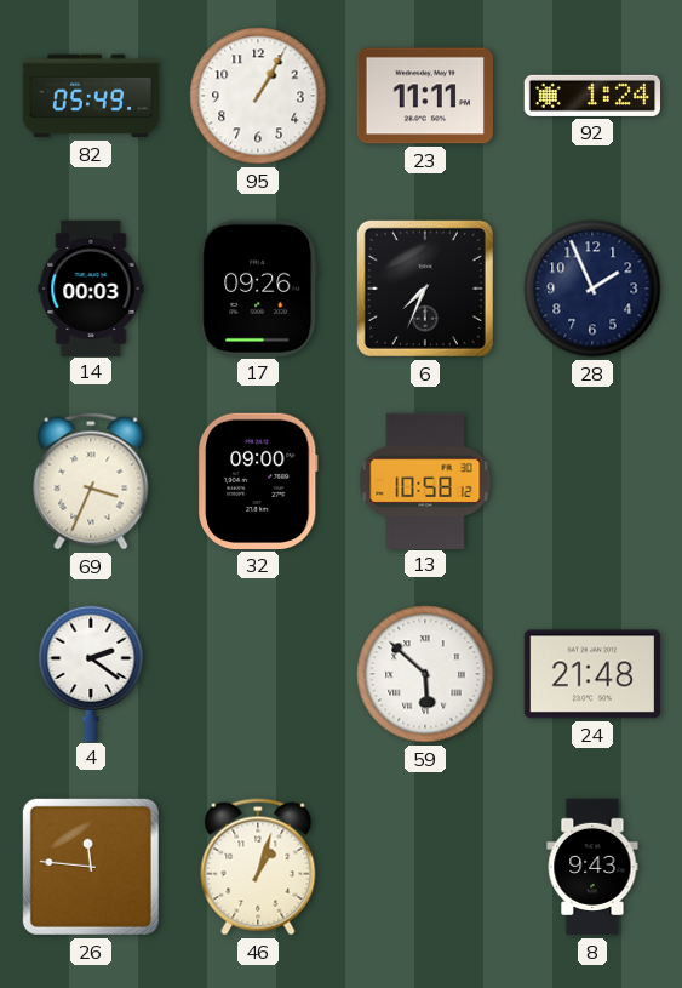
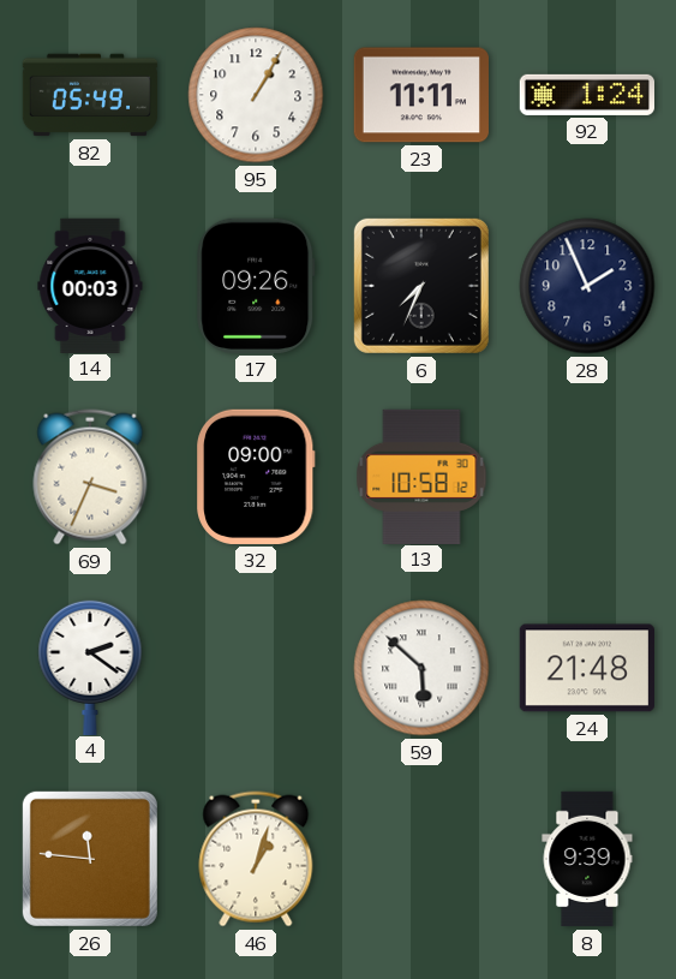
8: 9:43 -> 9:39 (587, 859)
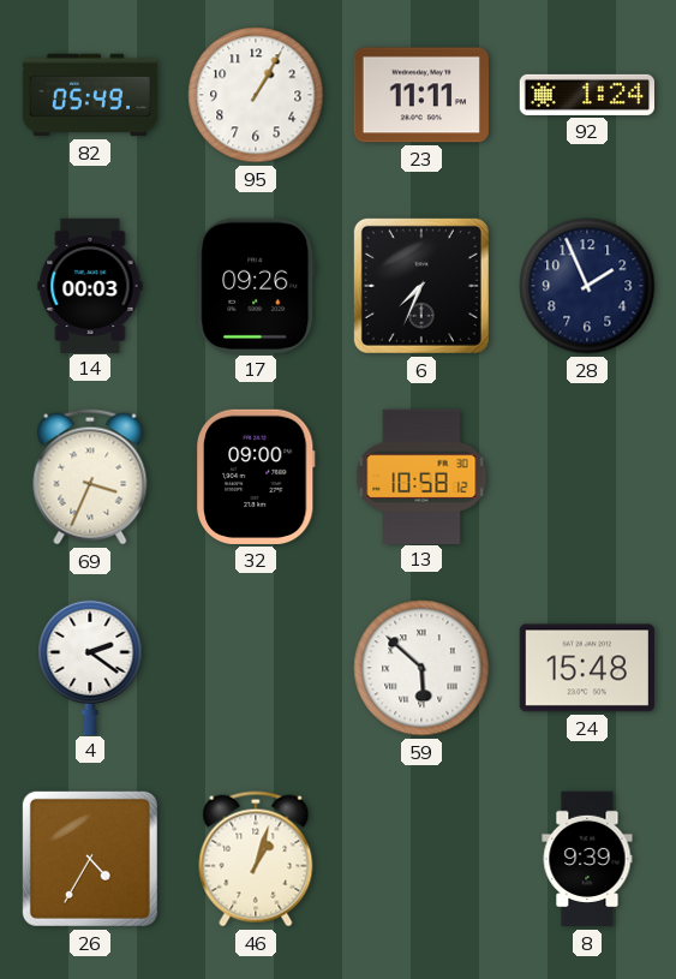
24: 21:48 -> 15:48 (587, 668)
26: 11:46 -> 4:35 (90, 859)
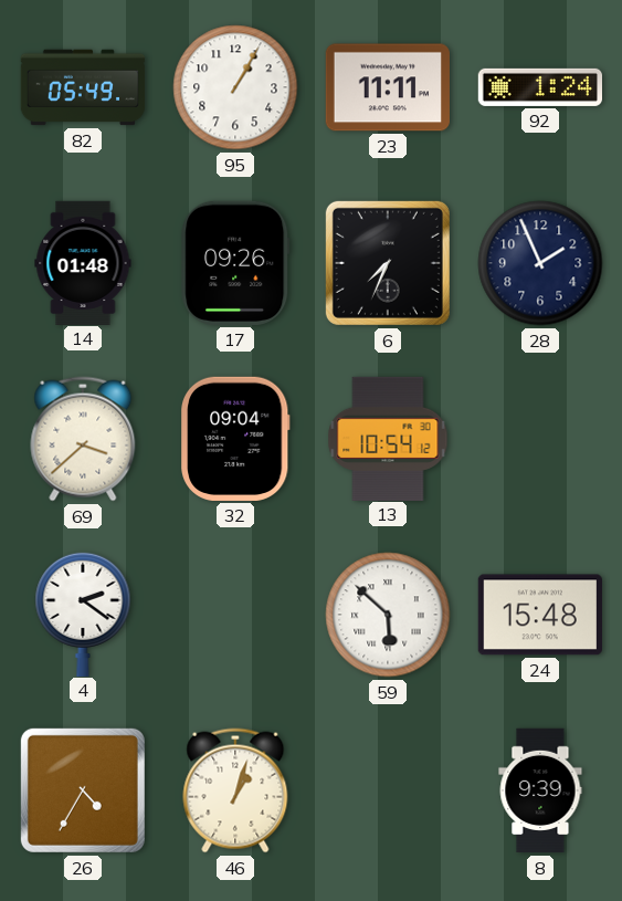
14: 00:03 -> 01:48 (83, 262)
69: 3:34 -> 3:38 (83, 439)
32: 09:00 -> 09:04 (236, 439)
13: 10:58 -> 10:54 (388, 438)
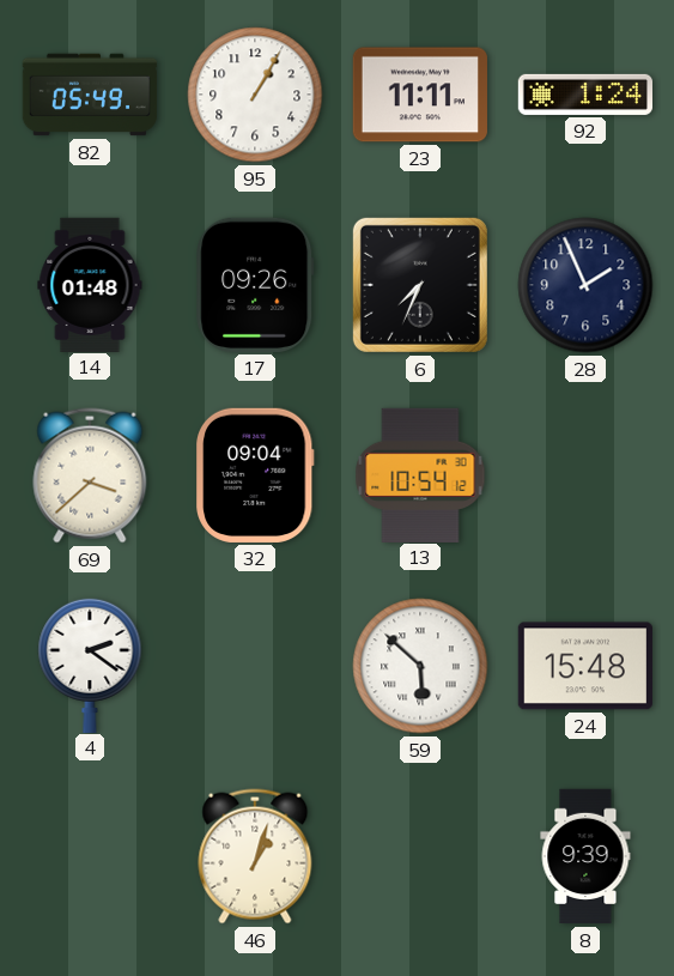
26: 4:35 -> none (83, 790)
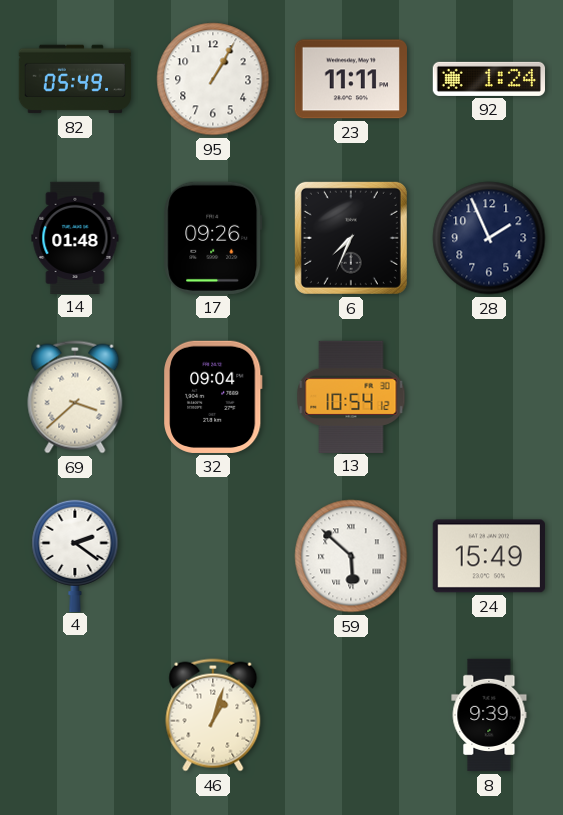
24: 15:48 -> 15:49 (489, 556)
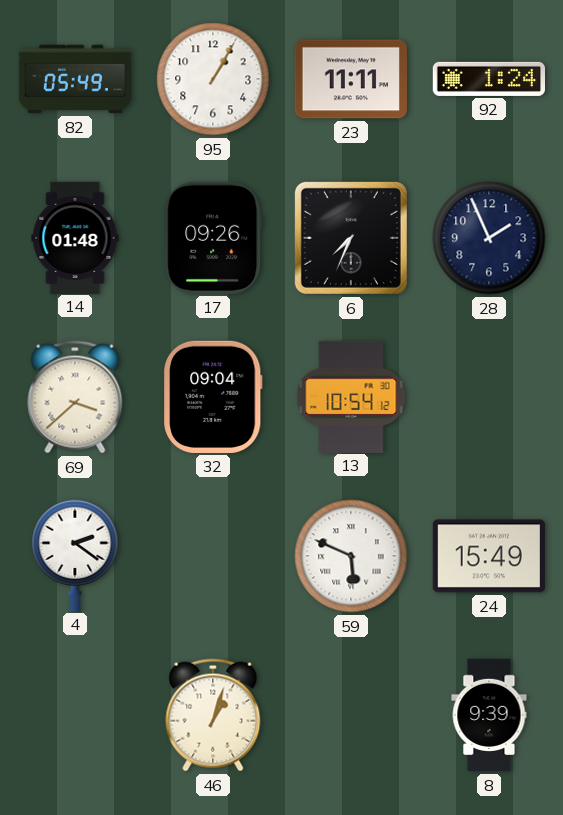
59: 5:52 -> 5:49 (351, 556)
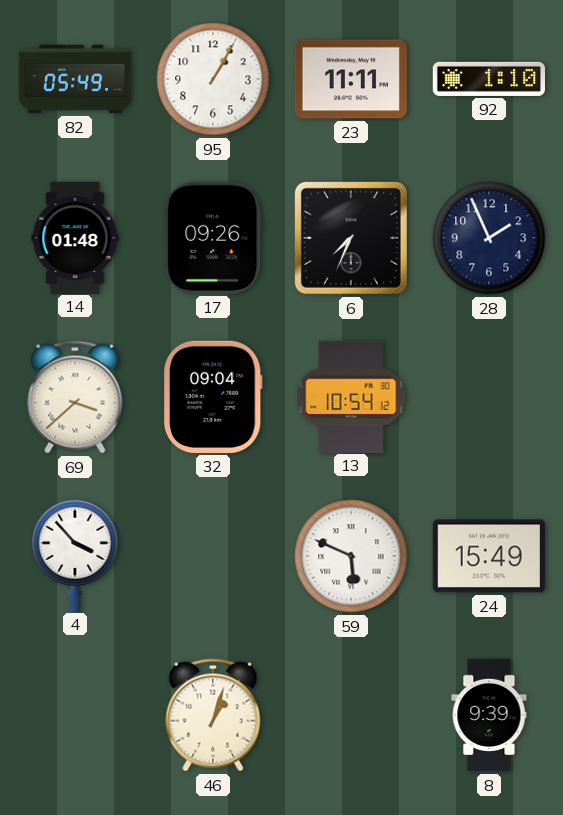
92: 1:24 -> 1:10 (488, 79)
4: 2:21 -> 3:53 (75, 555)
